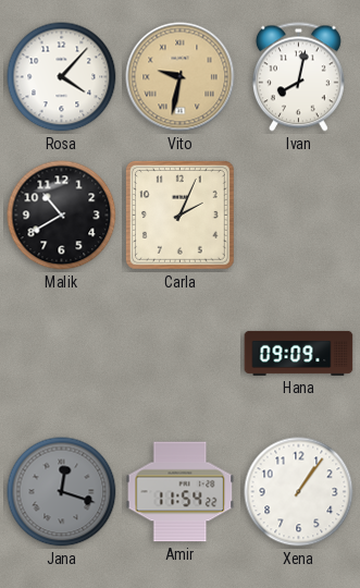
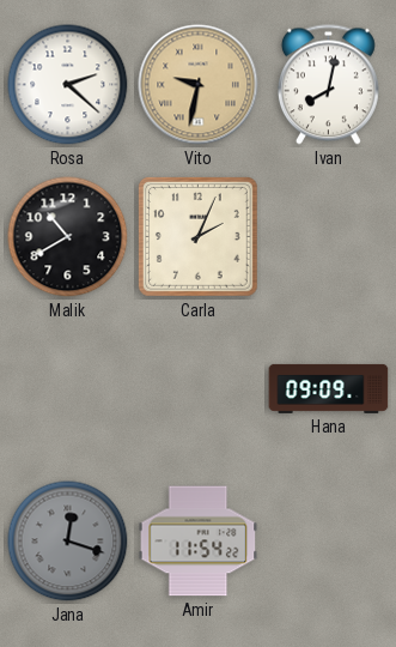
Rosa: 4:07 -> 2:22 (68, 85)
Xena: 1:06 -> none (299, 492)
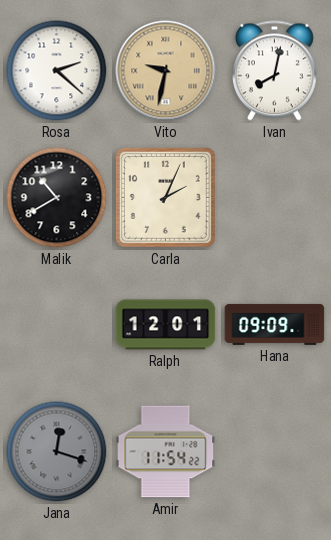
Ralph: none -> 12:01 (166, 325)
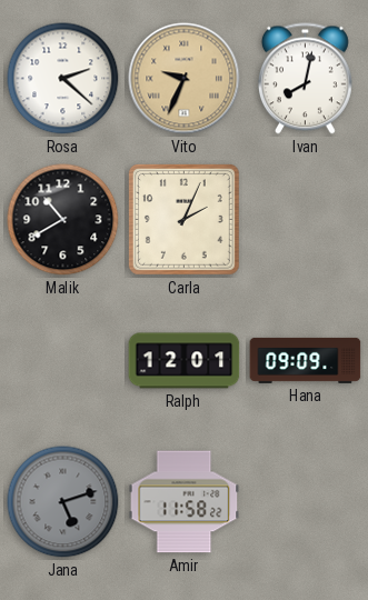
Vito: 9:32 -> 9:34 (185, 79)
Jana: 12:18 -> 5:12 (63, 502)
Amir: 11:54 -> 11:58 (185, 502)
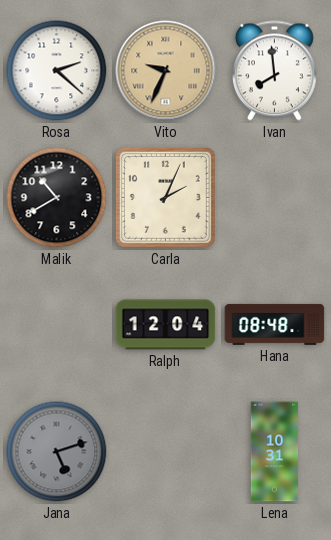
Ivan: 8:02 -> 7:59 (274, 71)
Ralph: 12:01 -> 12:04 (166, 325)
Hana: 09:09 -> 08:48 (275, 324)
Amir: 11:58 -> none (185, 502)
Lena: none -> 10:31 (275, 452)
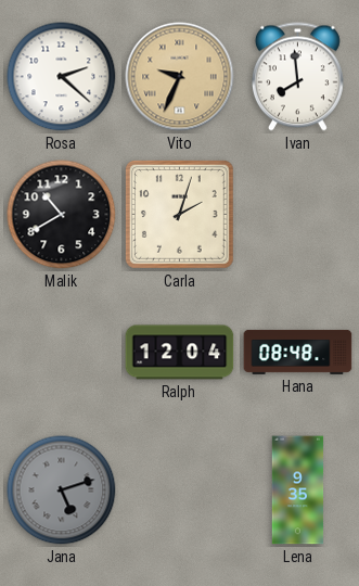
Carla: 2:04 -> 2:03 (180, 215)
Lena: 10:31 -> 9:35 (298, 491)
